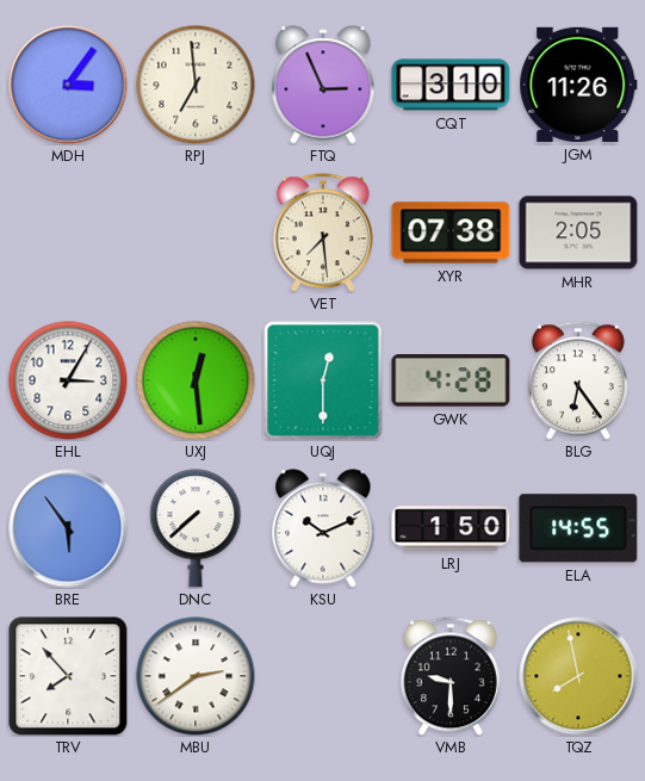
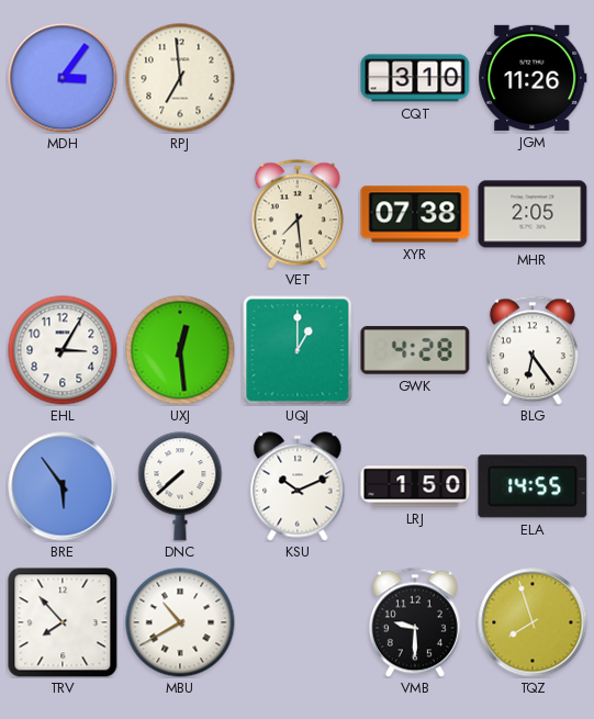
FTQ: 2:56 -> none (323, 85)
UQJ: 12:30 -> 1:00 (298, 350)
MBU: 2:39 -> 10:40 (180, 622)
TQZ: 7:58 -> 7:57 (533, 622)
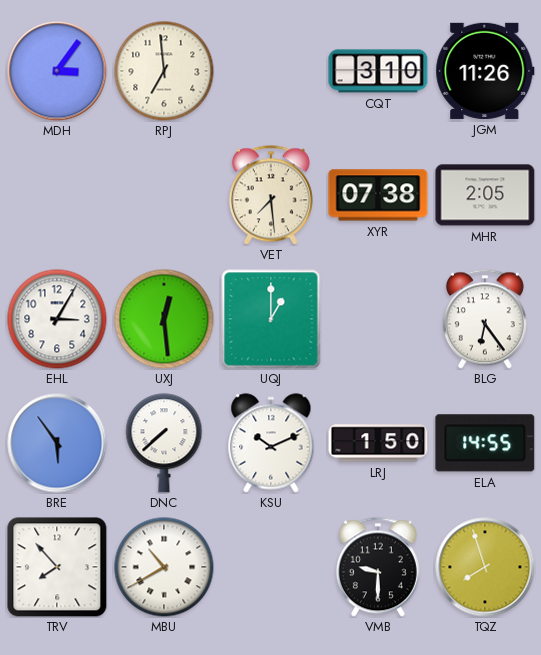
GWK: 4:28 -> none (415, 350)
